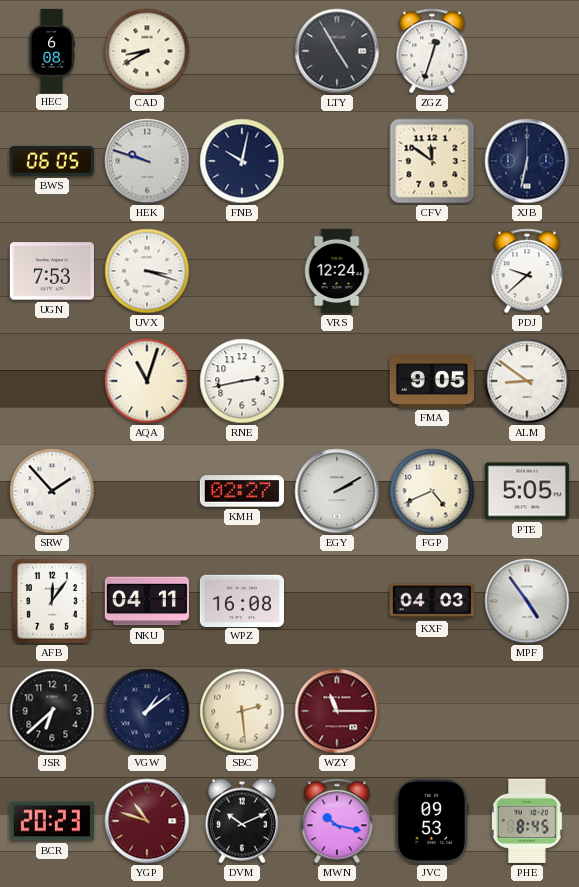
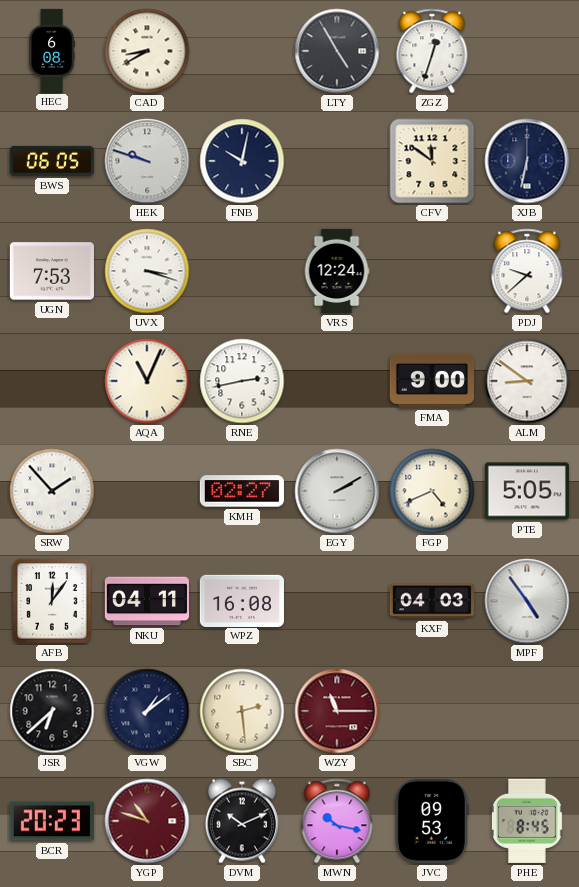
AQA: 11:03 -> 11:04 (147, 381)
FMA: 9:05 -> 9:00 (432, 381)
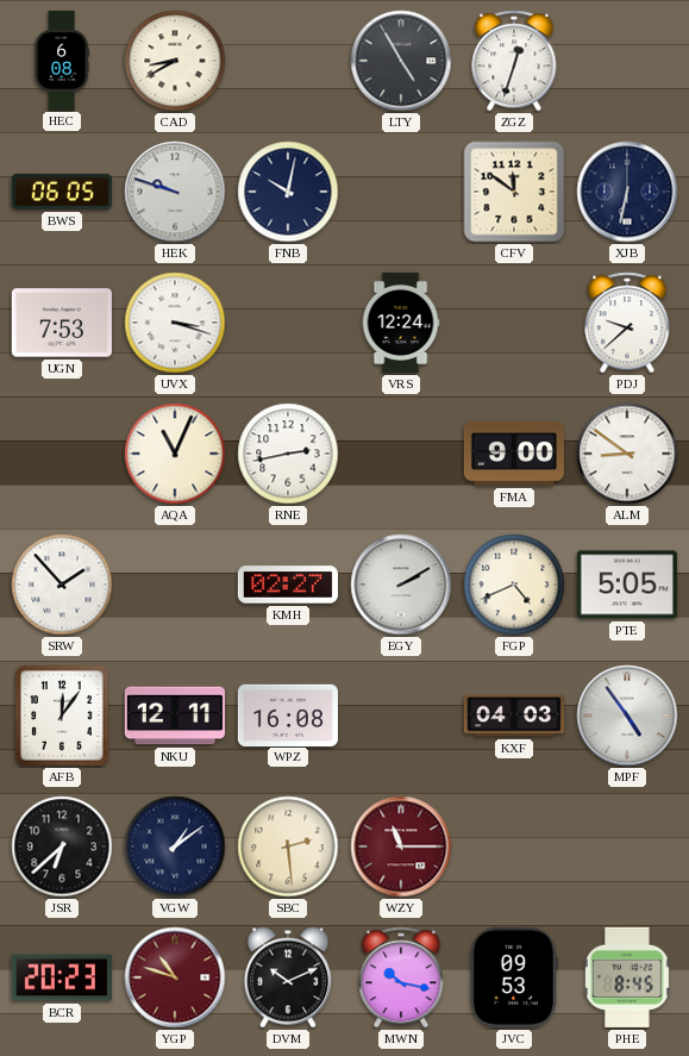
NKU: 04:11 -> 12:11 (175, 716)
